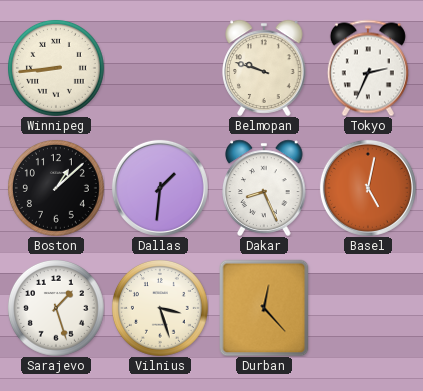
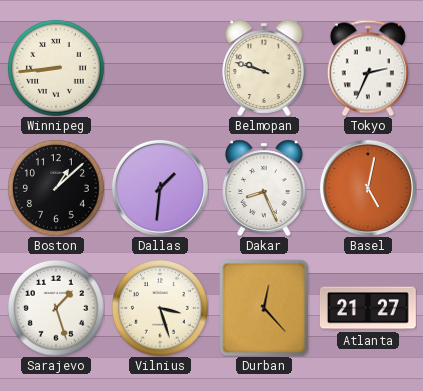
Atlanta: none -> 21:27 (368, 308)
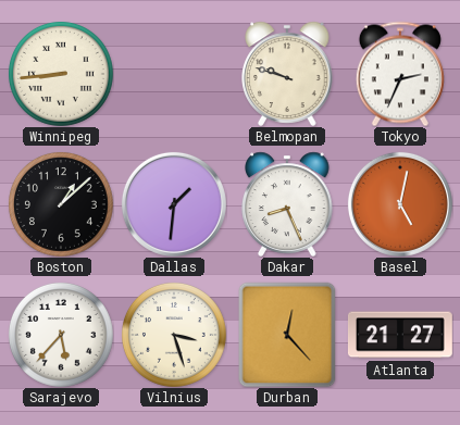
Sarajevo: 1:27 -> 5:37 (61, 335)
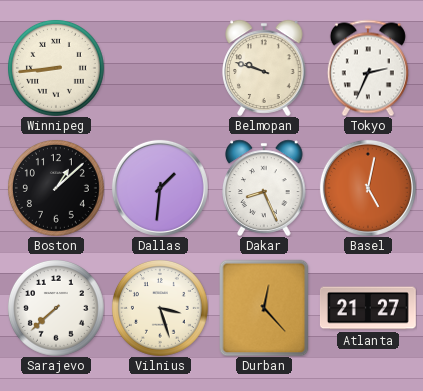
Sarajevo: 5:37 -> 7:38 (56, 308)
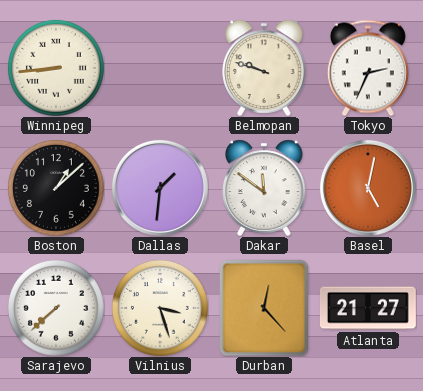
Dakar: 8:26 -> 11:51 (264, 188)
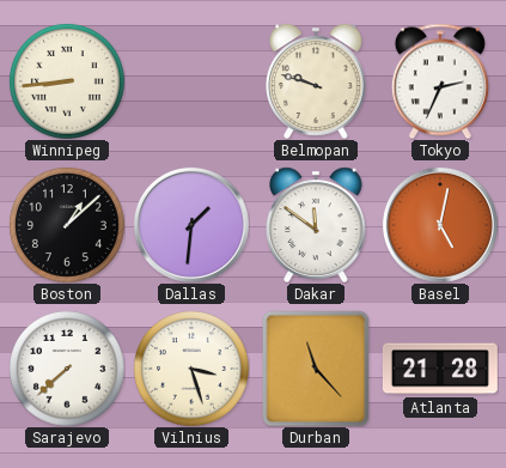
Durban: 12:23 -> 11:23 (316, 369)
Atlanta: 21:27 -> 21:28 (440, 369)
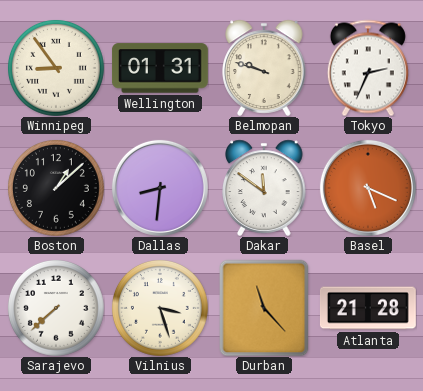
Winnipeg: 8:44 -> 8:54 (56, 68)
Wellington: none -> 01:31 (160, 68)
Dallas: 1:31 -> 8:31 (160, 188)
Basel: 5:02 -> 5:19 (368, 188)
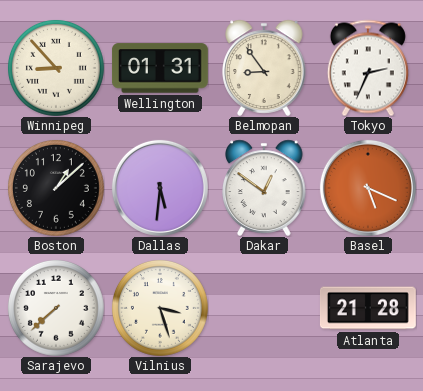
Winnipeg: 8:54 -> 8:53 (56, 68)
Belmopan: 9:48 -> 8:54 (264, 68)
Dallas: 8:31 -> 5:31 (160, 188)
Dakar: 11:51 -> 12:51 (264, 188)
Durban: 11:23 -> none (264, 308)
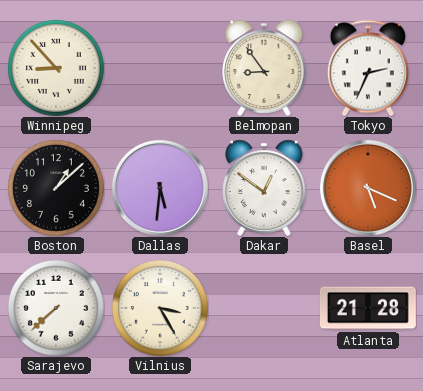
Wellington: 01:31 -> none (160, 68)
Vilnius: 3:27 -> 3:25 (160, 308)
